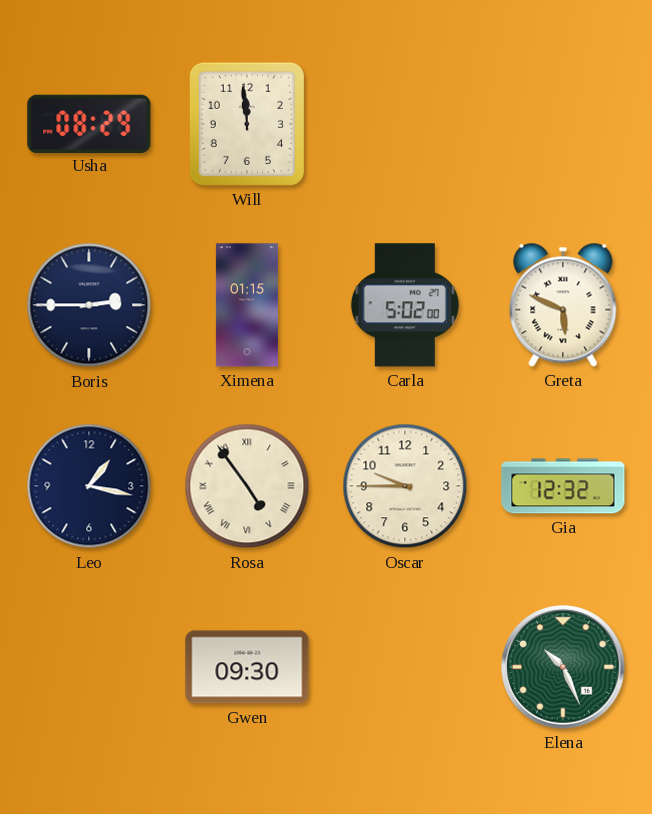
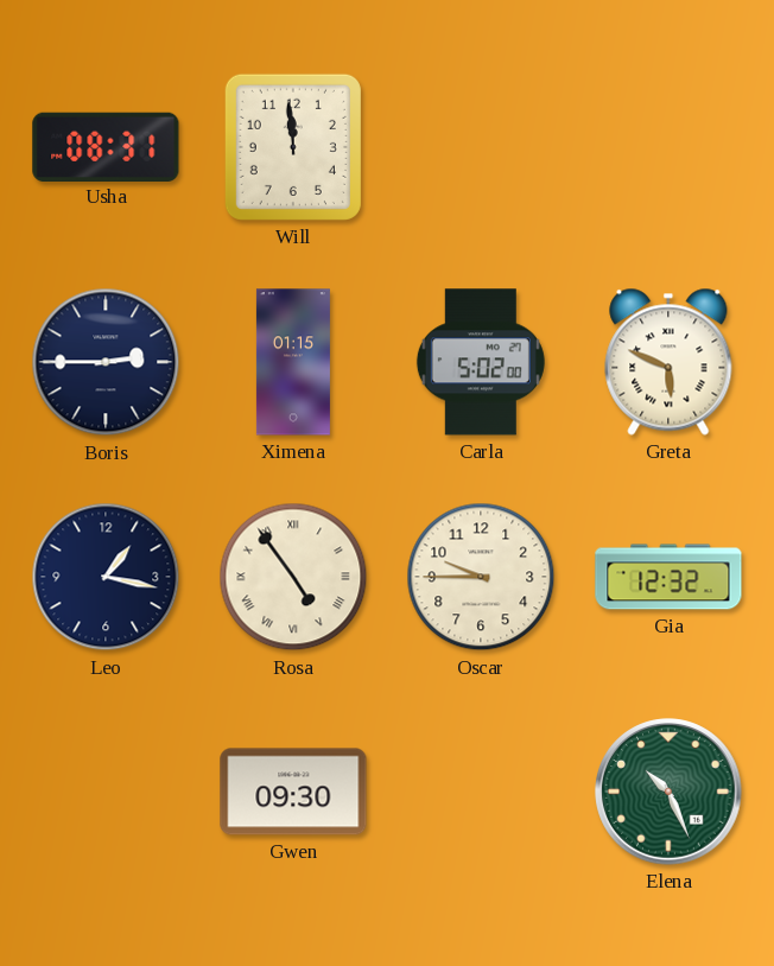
Usha: 08:29 -> 08:31 (106, 146)
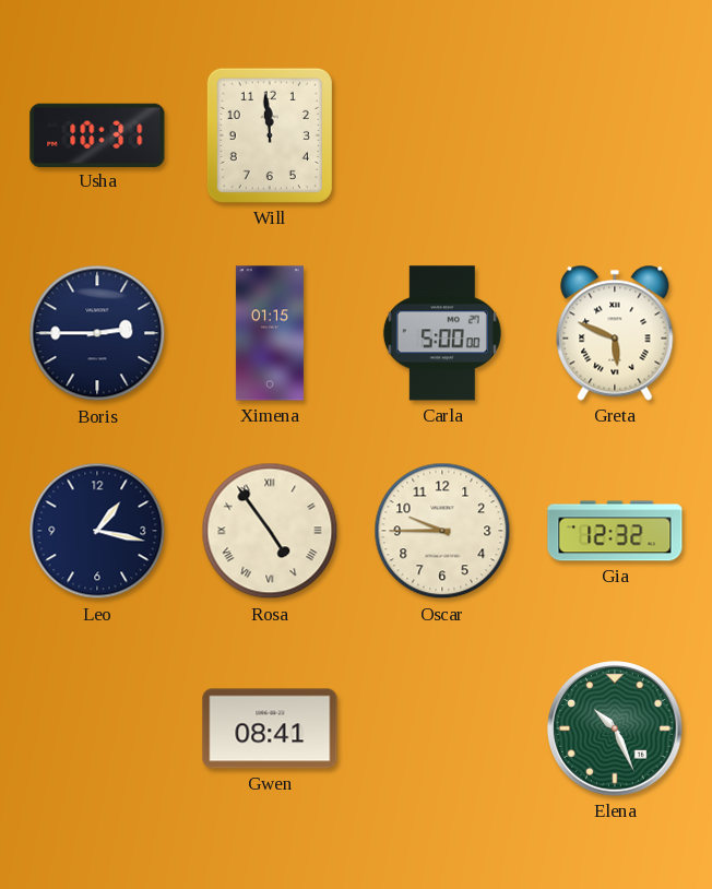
Usha: 08:31 -> 10:31 (97, 134)
Carla: 5:02 -> 5:00 (442, 333)
Gwen: 09:30 -> 08:41 (270, 728)
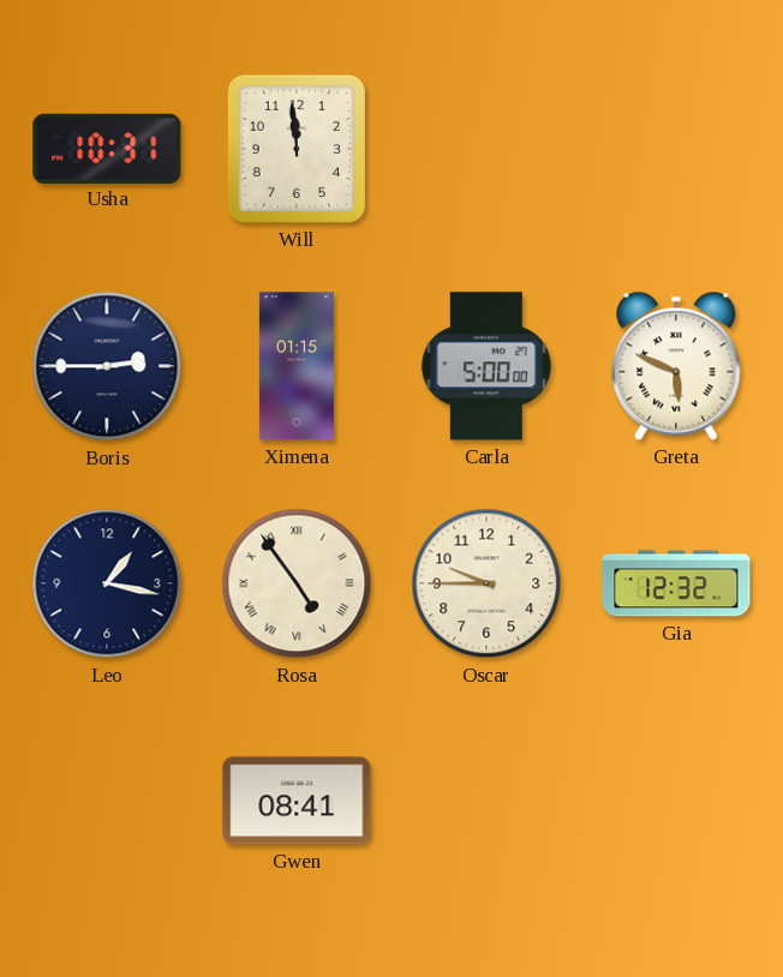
Elena: 10:26 -> none (615, 728)
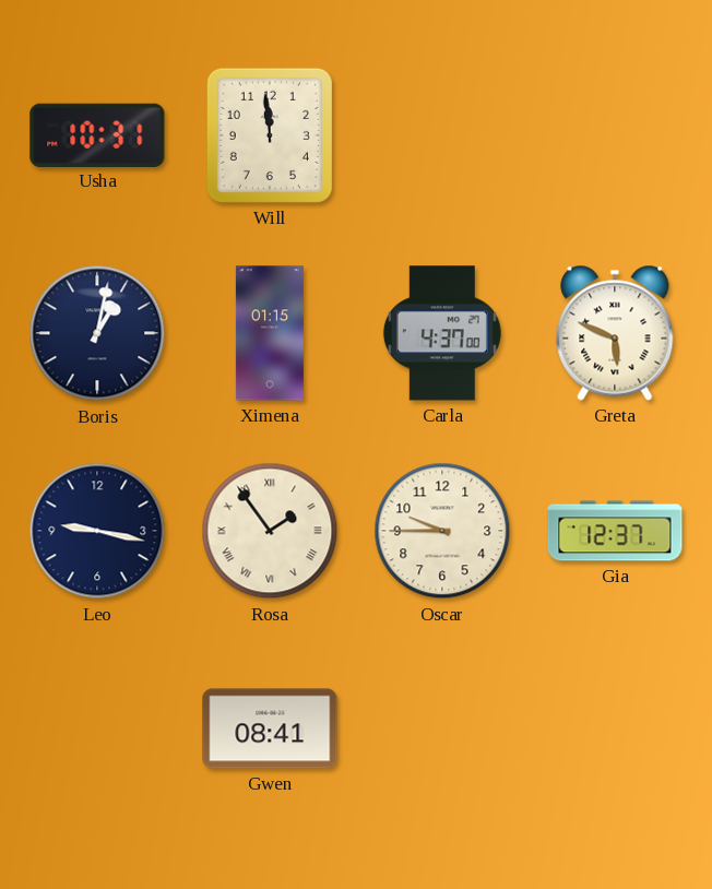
Boris: 2:45 -> 1:02 (97, 333)
Carla: 5:00 -> 4:37 (442, 333)
Leo: 1:17 -> 9:17 (97, 531)
Rosa: 4:54 -> 1:54 (270, 531)
Gia: 12:32 -> 12:37 (615, 531)
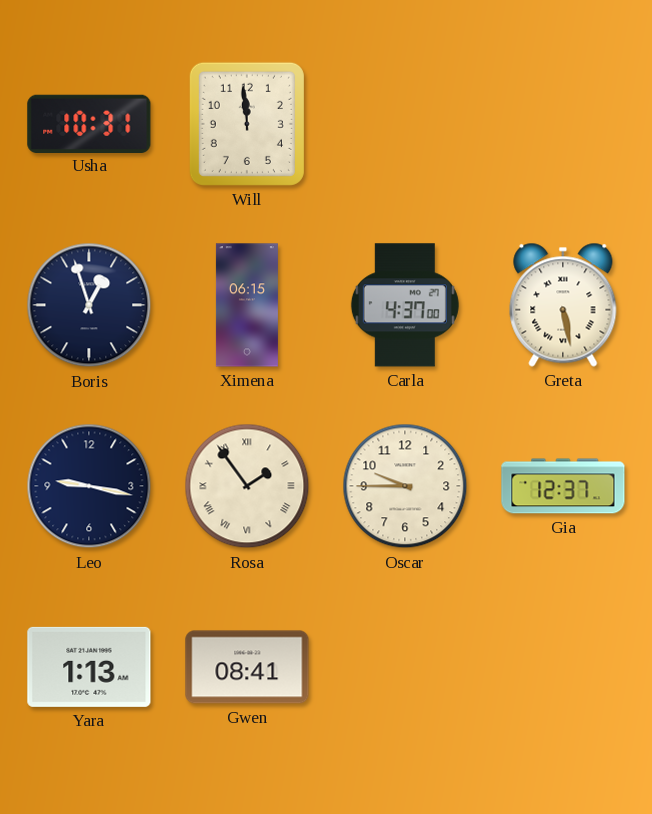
Boris: 1:02 -> 12:57 (89, 305)
Ximena: 01:15 -> 06:15 (247, 305)
Greta: 5:49 -> 5:28 (563, 305)
Yara: none -> 1:13 (89, 667)
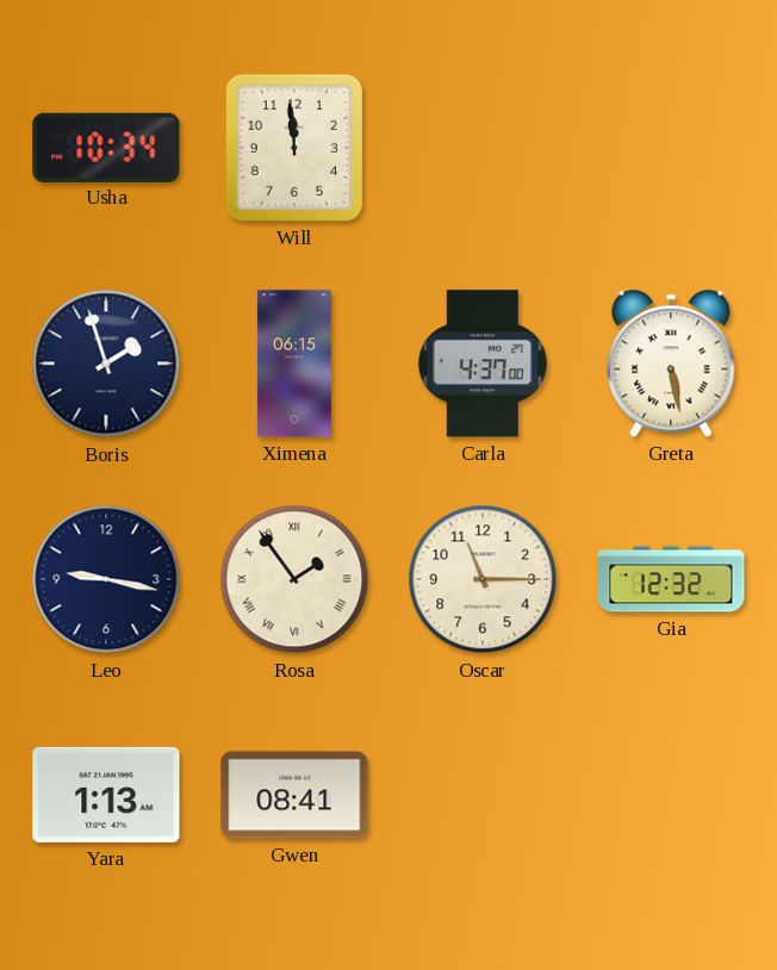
Usha: 10:31 -> 10:34 (106, 147)
Boris: 12:57 -> 1:57 (106, 363)
Oscar: 9:45 -> 11:15 (483, 579)
Gia: 12:37 -> 12:32 (671, 579)
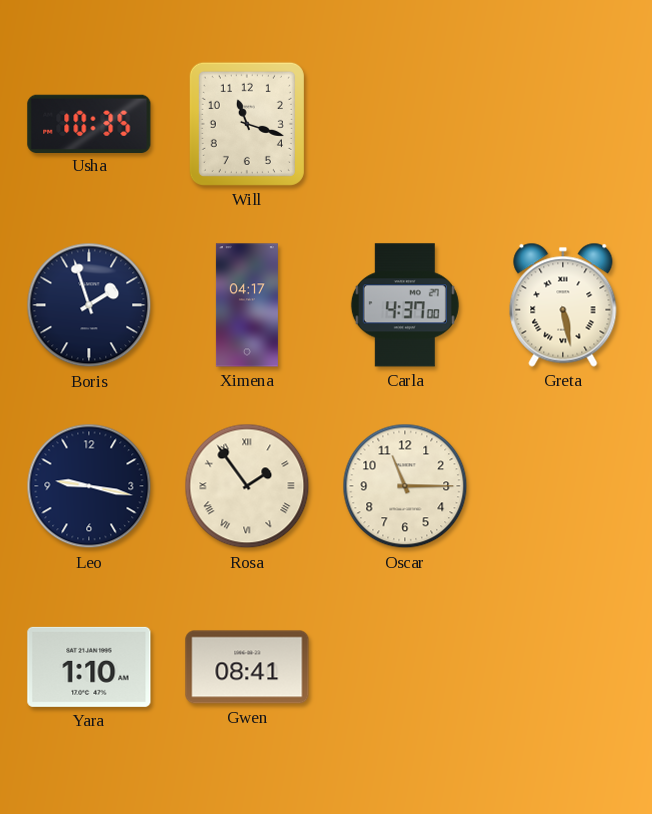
Usha: 10:34 -> 10:35 (89, 123)
Will: 11:59 -> 11:18 (247, 124)
Ximena: 06:15 -> 04:17 (247, 305)
Gia: 12:32 -> none (671, 579)
Yara: 1:13 -> 1:10 (89, 667)
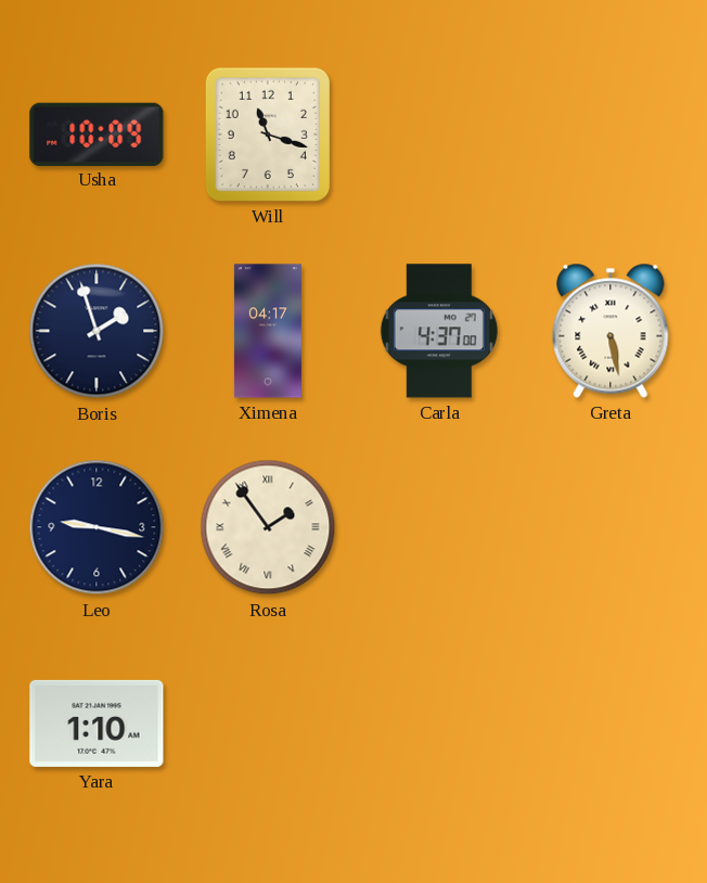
Usha: 10:35 -> 10:09 (97, 133)
Oscar: 11:15 -> none (405, 486)
Gwen: 08:41 -> none (247, 667)
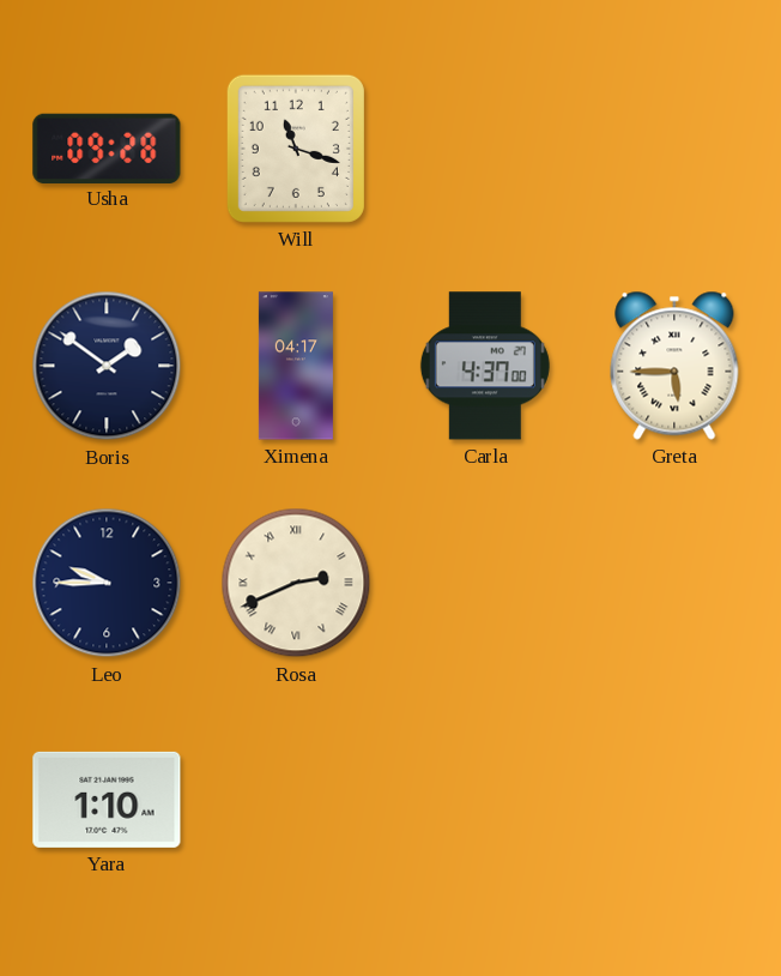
Usha: 10:09 -> 09:28 (107, 147)
Boris: 1:57 -> 1:51 (107, 366)
Greta: 5:28 -> 5:45 (674, 366)
Leo: 9:17 -> 9:45 (107, 583)
Rosa: 1:54 -> 2:41 (296, 583)
